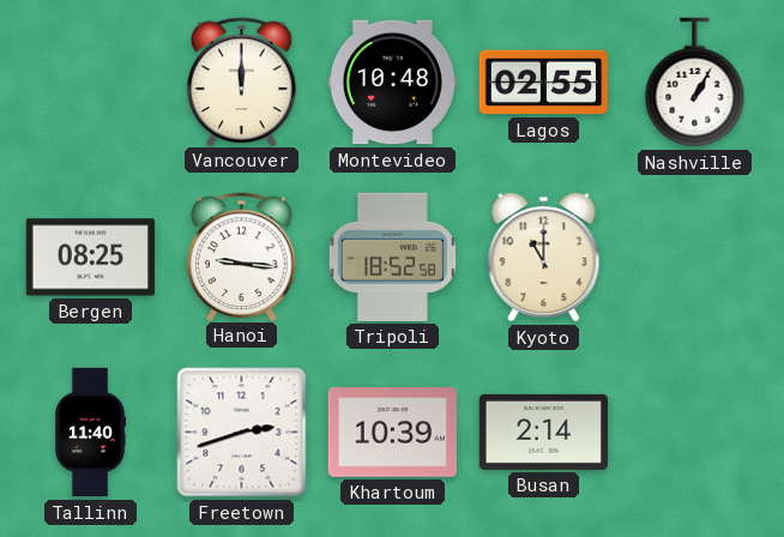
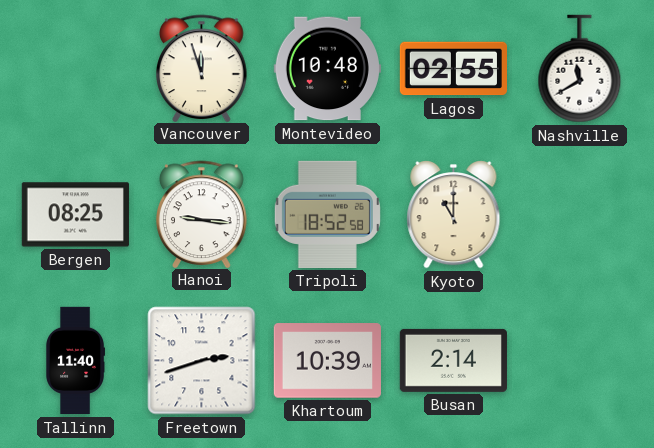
Vancouver: 12:00 -> 11:57 (202, 68)
Nashville: 1:05 -> 11:40 (580, 69)
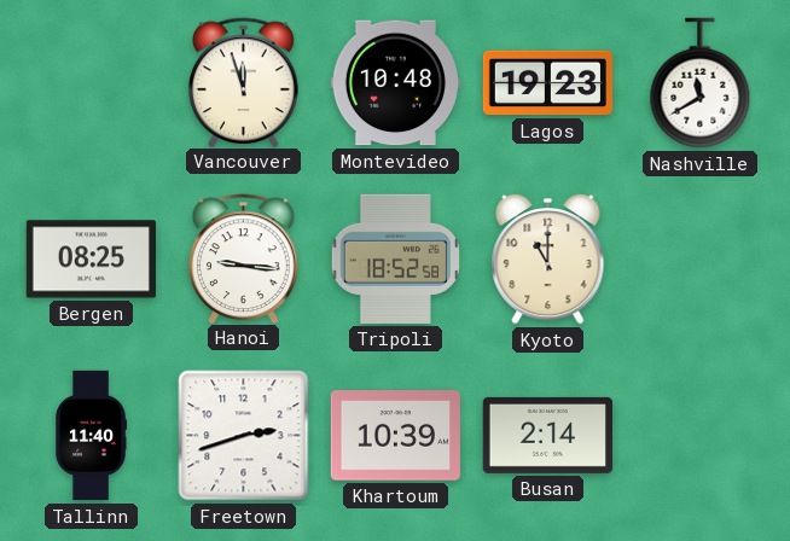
Lagos: 02:55 -> 19:23 (547, 83)
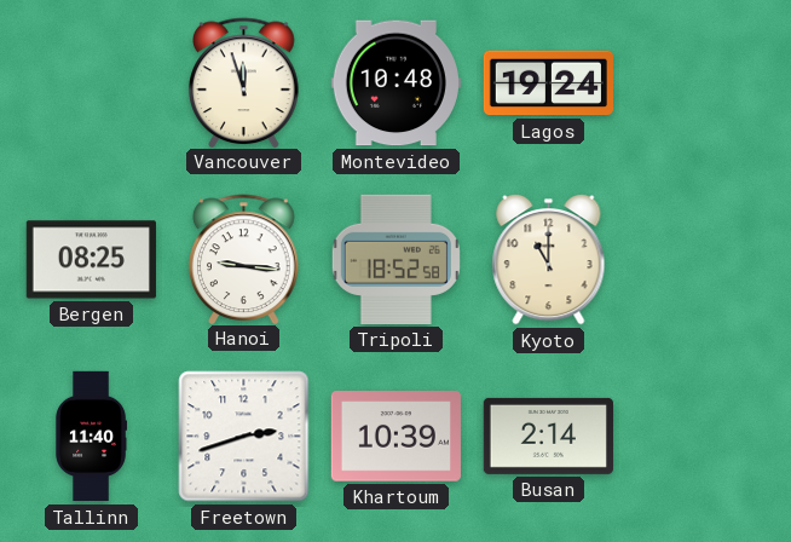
Lagos: 19:23 -> 19:24 (548, 83)
Nashville: 11:40 -> none (701, 83)
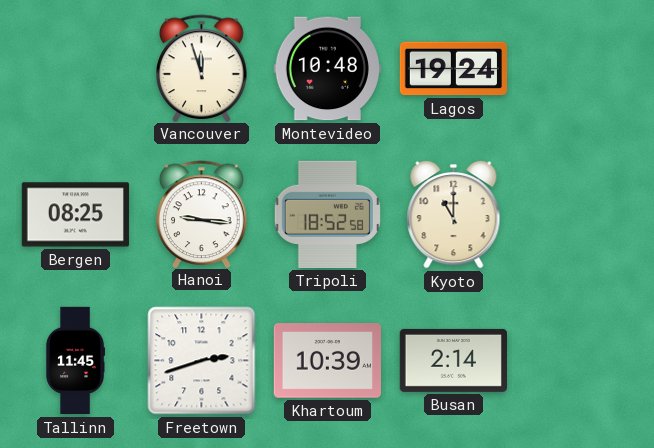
Tallinn: 11:40 -> 11:45 (75, 361)
